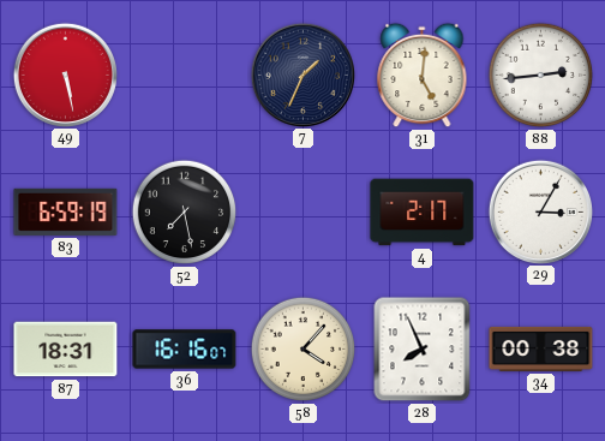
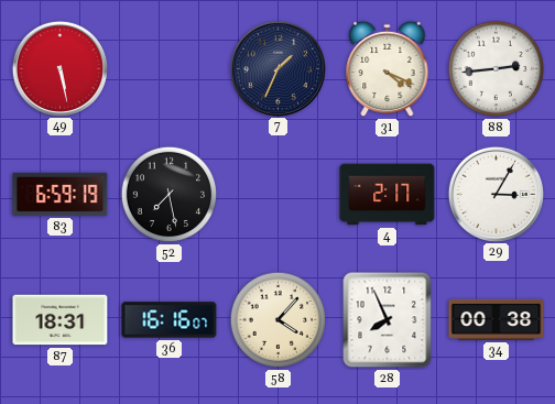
31: 5:01 -> 4:19 (388, 69)
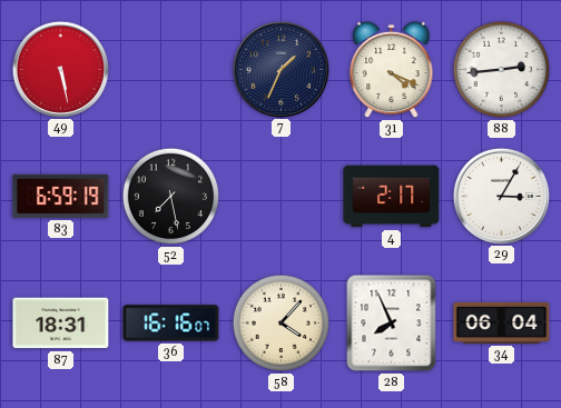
34: 00:38 -> 06:04 (502, 322)
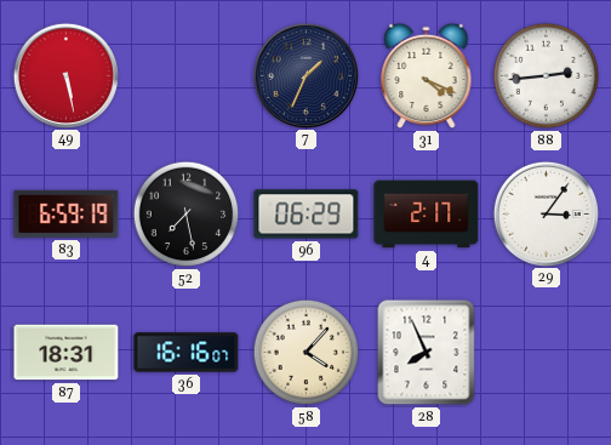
96: none -> 06:29 (307, 215)
29: 3:05 -> 3:06 (546, 213)
34: 06:04 -> none (502, 322)
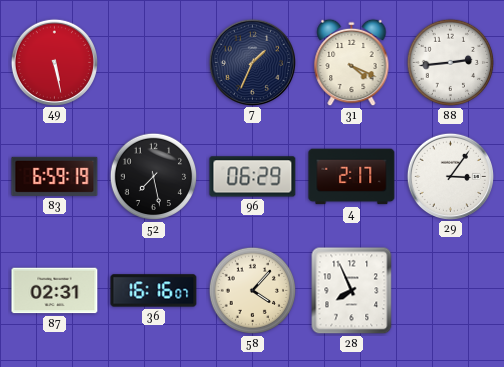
87: 18:31 -> 02:31 (55, 291)
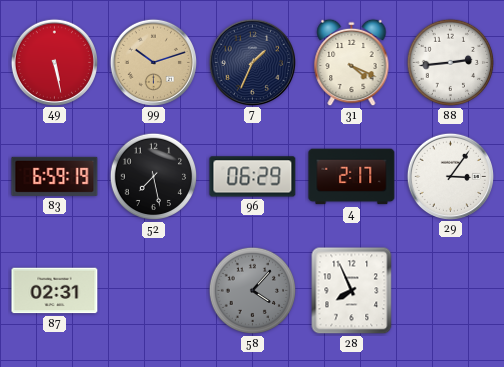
99: none -> 10:12 (153, 62)
36: 16:16 -> none (154, 291)
58 dial: cream -> grey (253, 291)
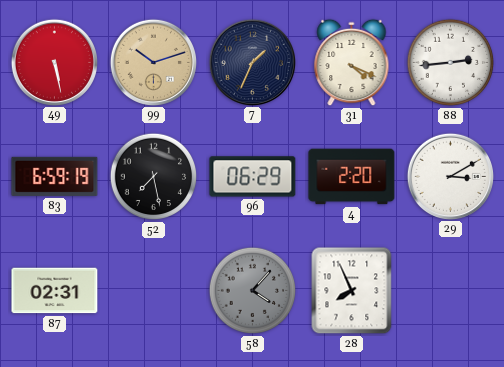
4: 2:17 -> 2:20 (352, 177)
29: 3:06 -> 3:10 (450, 176)
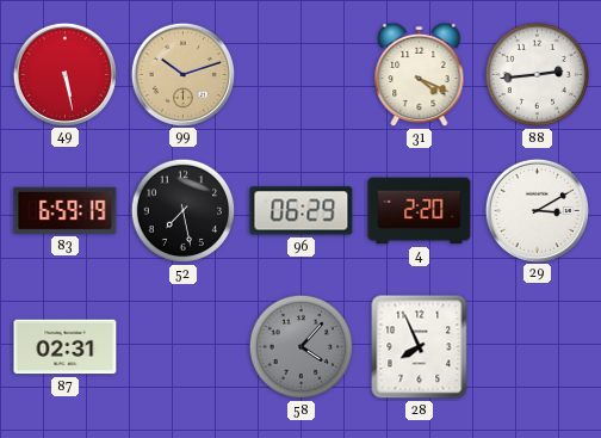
7: 1:34 -> none (252, 62)
